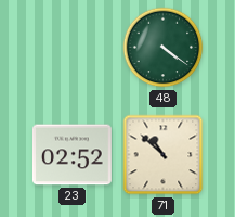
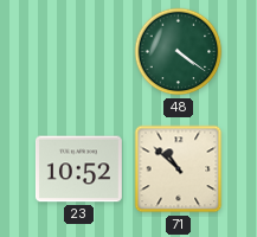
23: 02:52 -> 10:52 (78, 169)
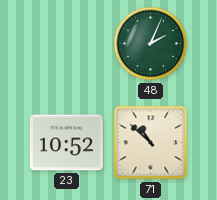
48: 4:21 -> 2:04 (151, 44)
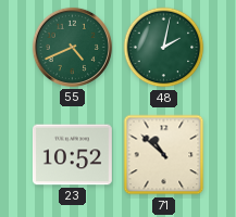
55: none -> 4:41 (72, 47)
48: 2:04 -> 2:02 (164, 48)
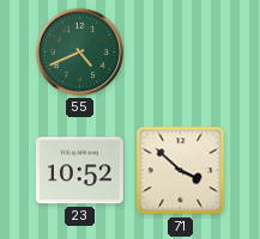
48: 2:02 -> none (164, 48)
71: 10:52 -> 3:52 (181, 171)
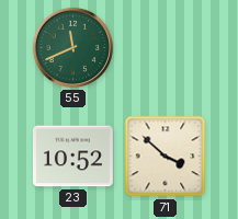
55: 4:41 -> 11:41 (72, 47)
